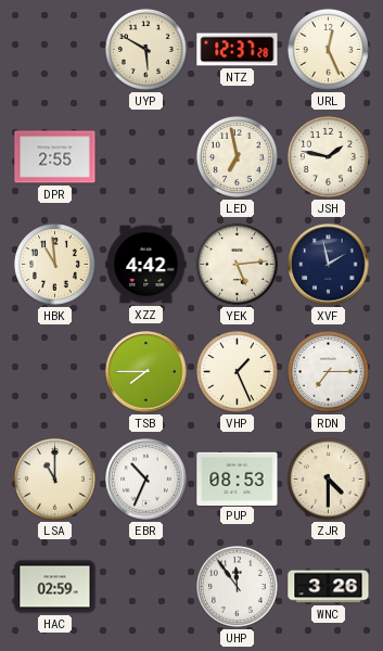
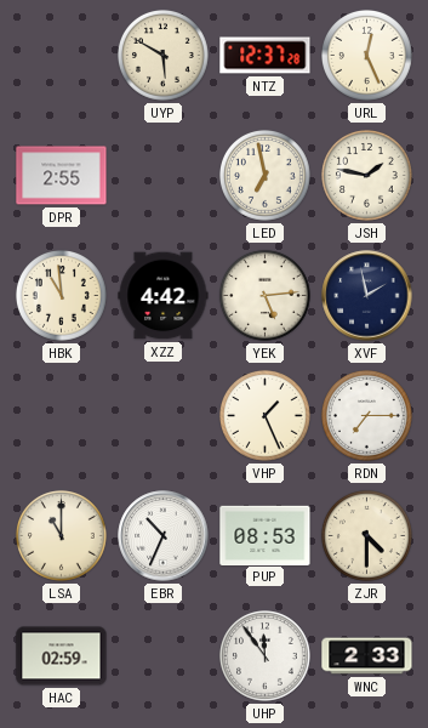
TSB: 7:45 -> none (146, 372)
WNC: 3:26 -> 2:33 (367, 656)
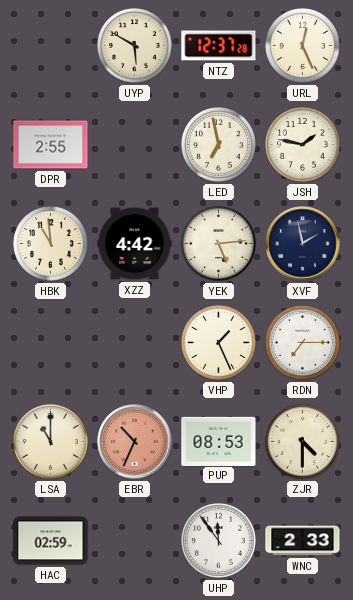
EBR dial: white -> salmon (135, 442)
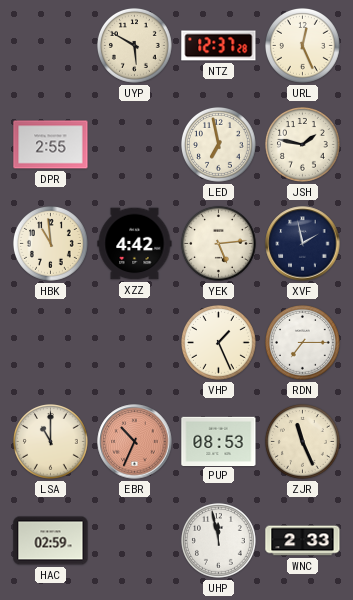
ZJR: 4:30 -> 11:26 (302, 442)
UHP: 11:54 -> 11:58 (218, 541)
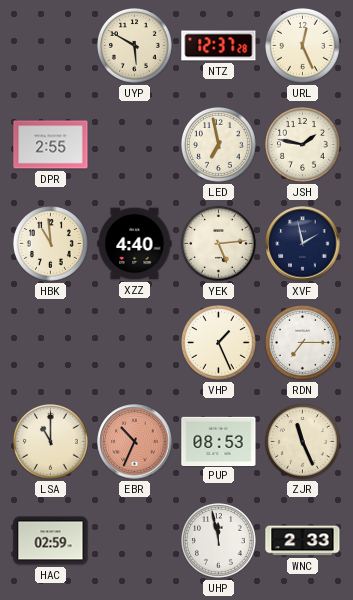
XZZ: 4:42 -> 4:40 (135, 244)
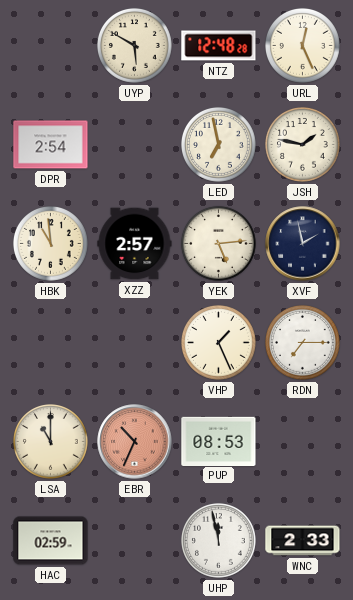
NTZ: 12:37 -> 12:48 (219, 46)
DPR: 2:55 -> 2:54 (51, 145)
XZZ: 4:40 -> 2:57 (135, 244)
ZJR: 11:26 -> none (302, 442)
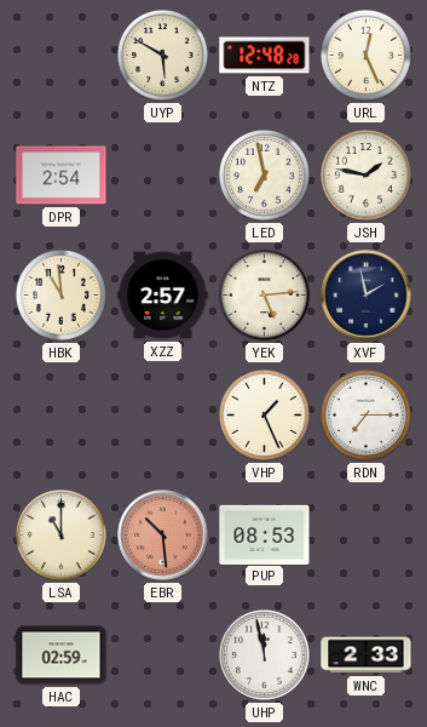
EBR: 10:34 -> 10:29 (163, 536)
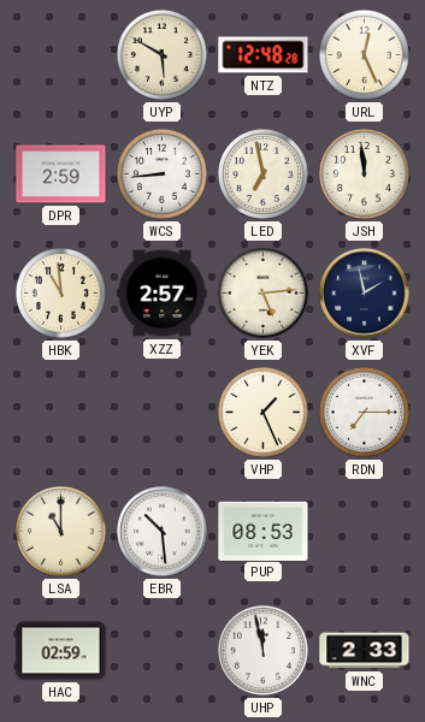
DPR: 2:54 -> 2:59 (61, 174)
WCS: none -> 8:44 (161, 174)
JSH: 1:47 -> 11:59 (364, 174)
EBR dial: salmon -> white (163, 532)
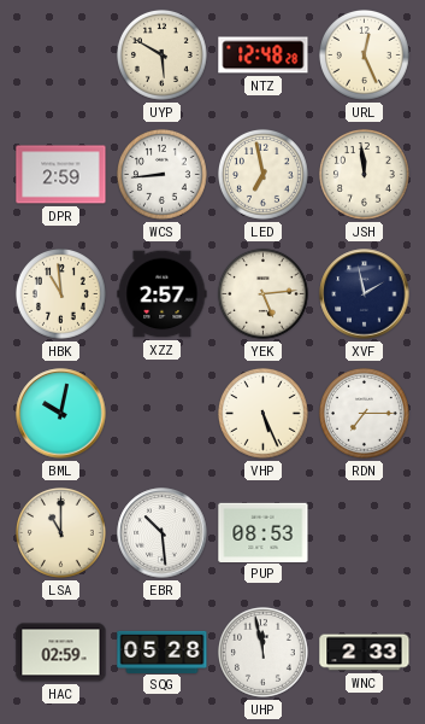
BML: none -> 10:02 (61, 414)
VHP: 1:26 -> 5:26 (262, 414)
SQG: none -> 05:28 (163, 652)
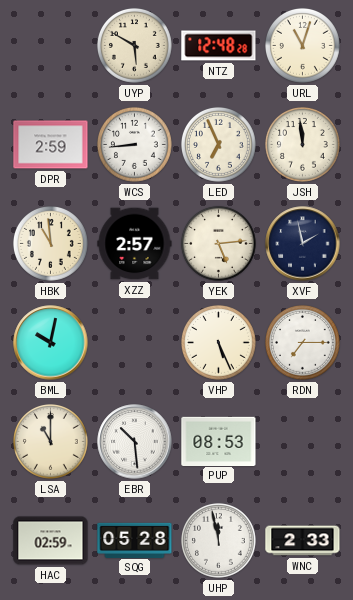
URL: 12:26 -> 11:03 (302, 46)
LED: 6:58 -> 6:56 (218, 145)
